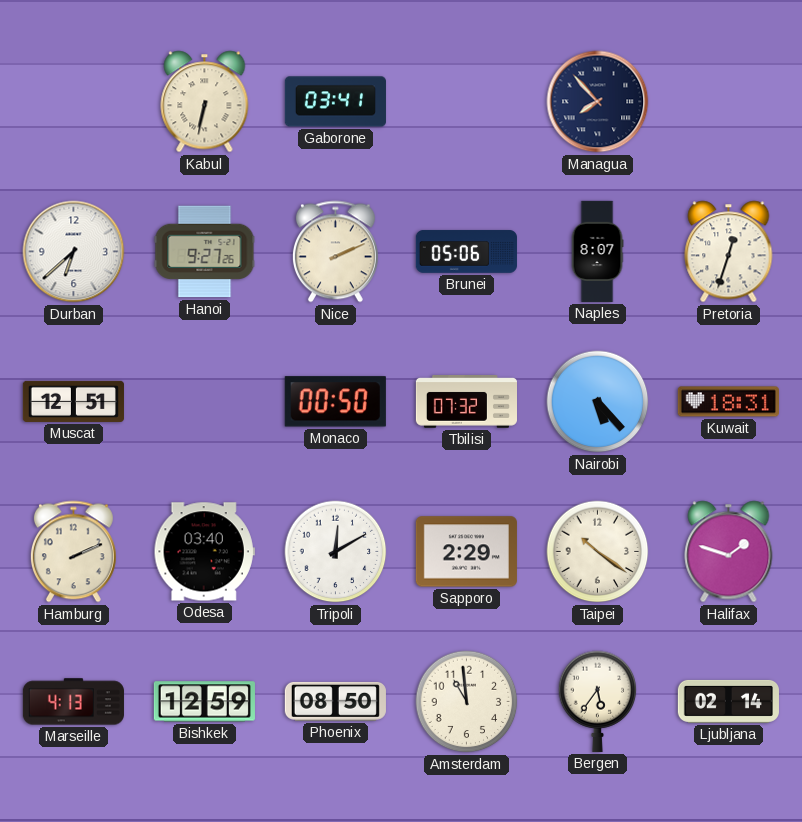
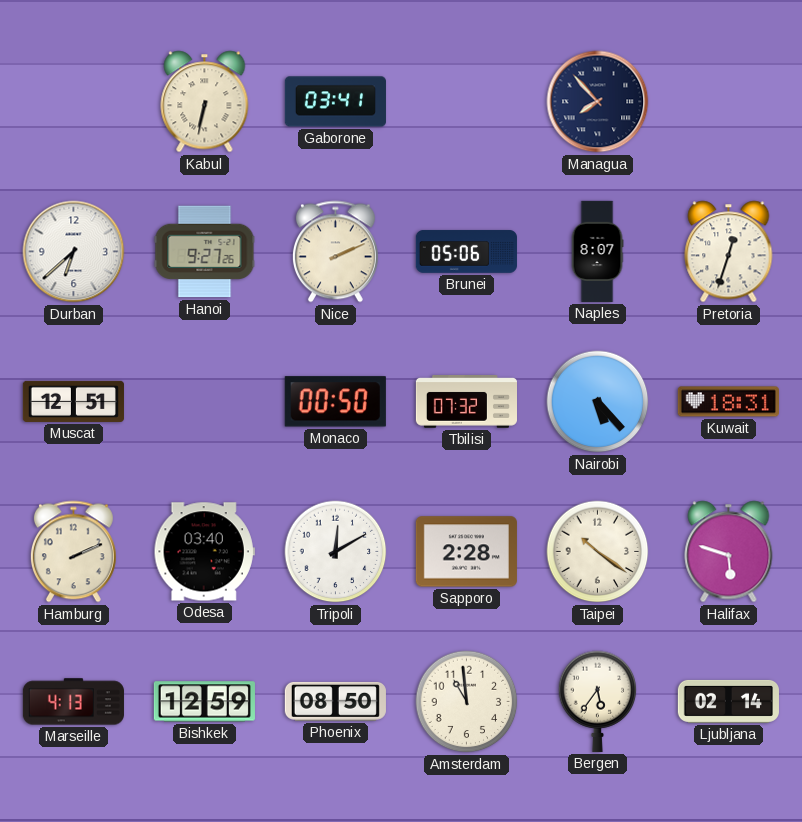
Sapporo: 2:29 -> 2:28 (466, 552)
Halifax: 1:48 -> 5:48 (729, 552)
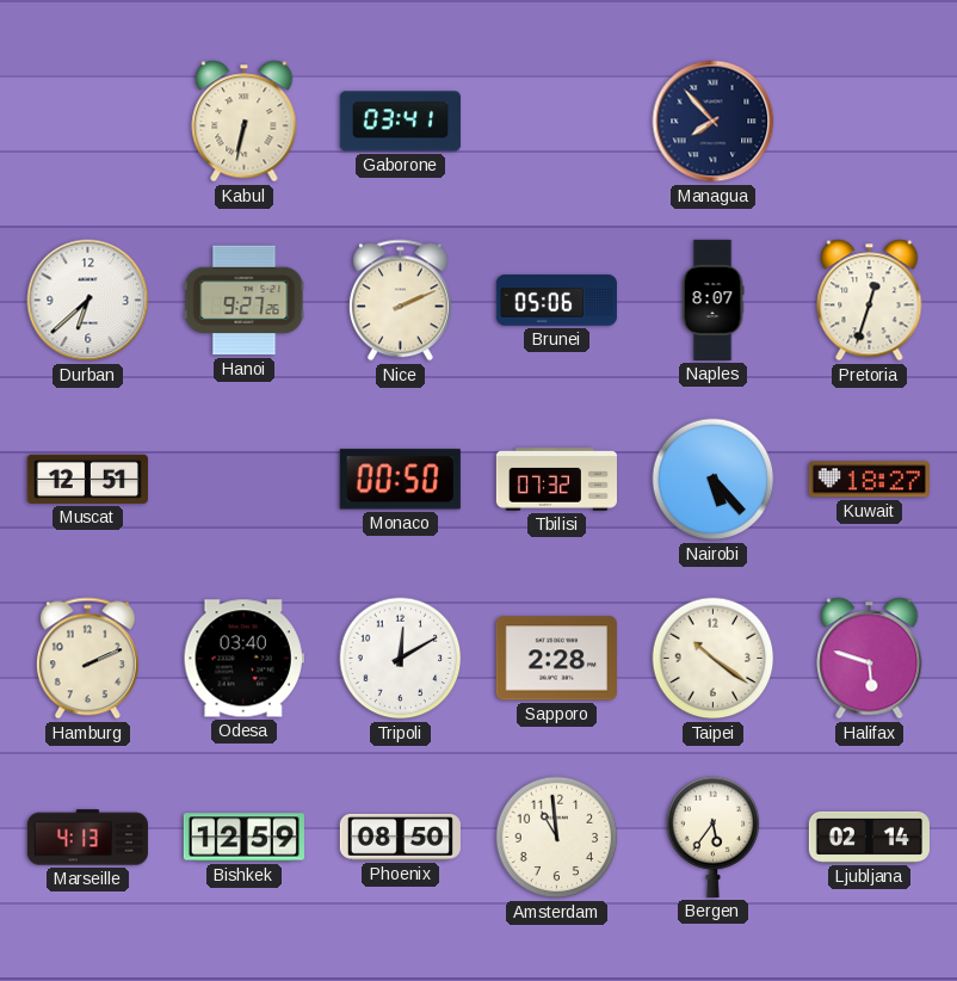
Kuwait: 18:31 -> 18:27 (869, 480)
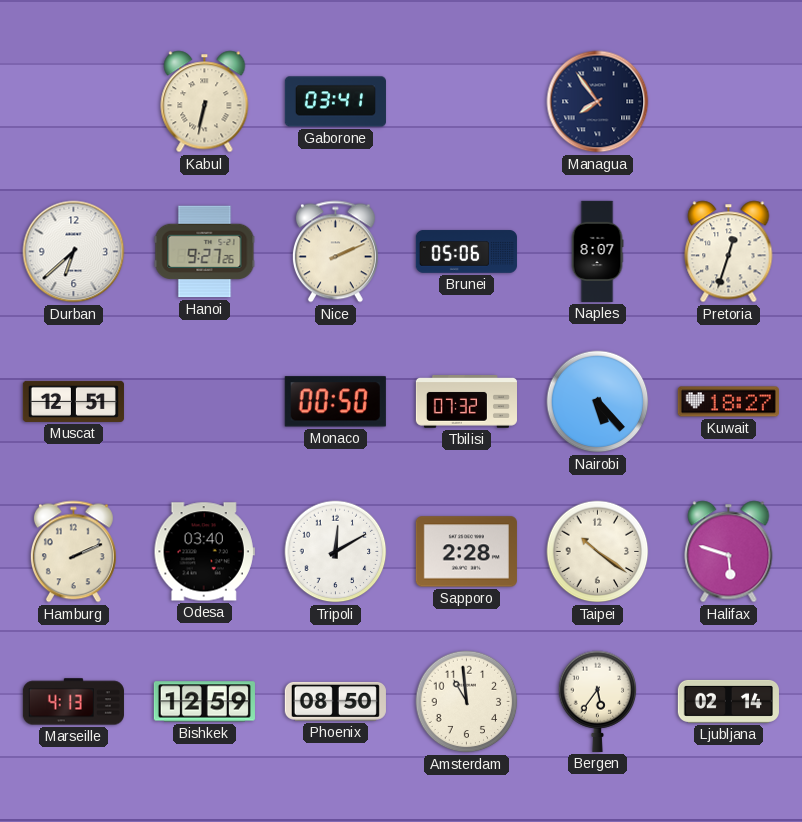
Managua: 7:53 -> 7:54 (598, 102)
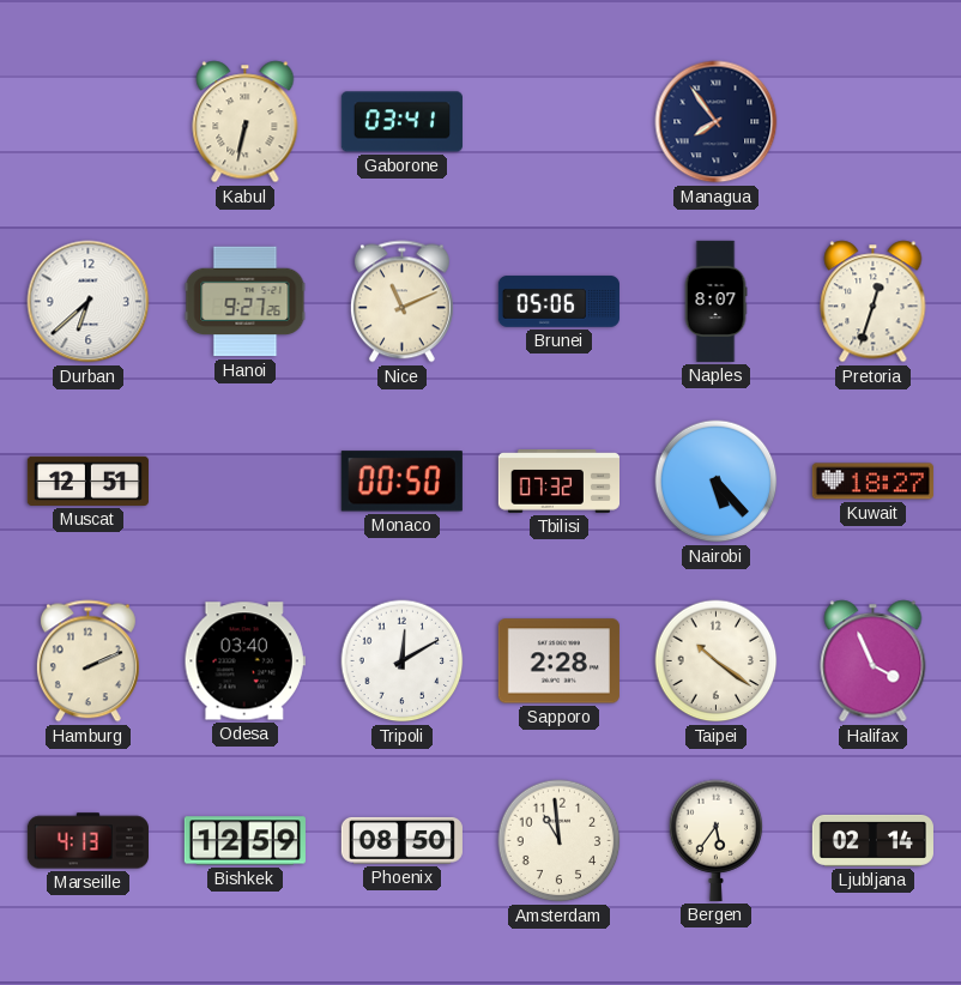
Nice: 2:11 -> 11:11 (401, 302)
Halifax: 5:48 -> 3:56 (874, 661)
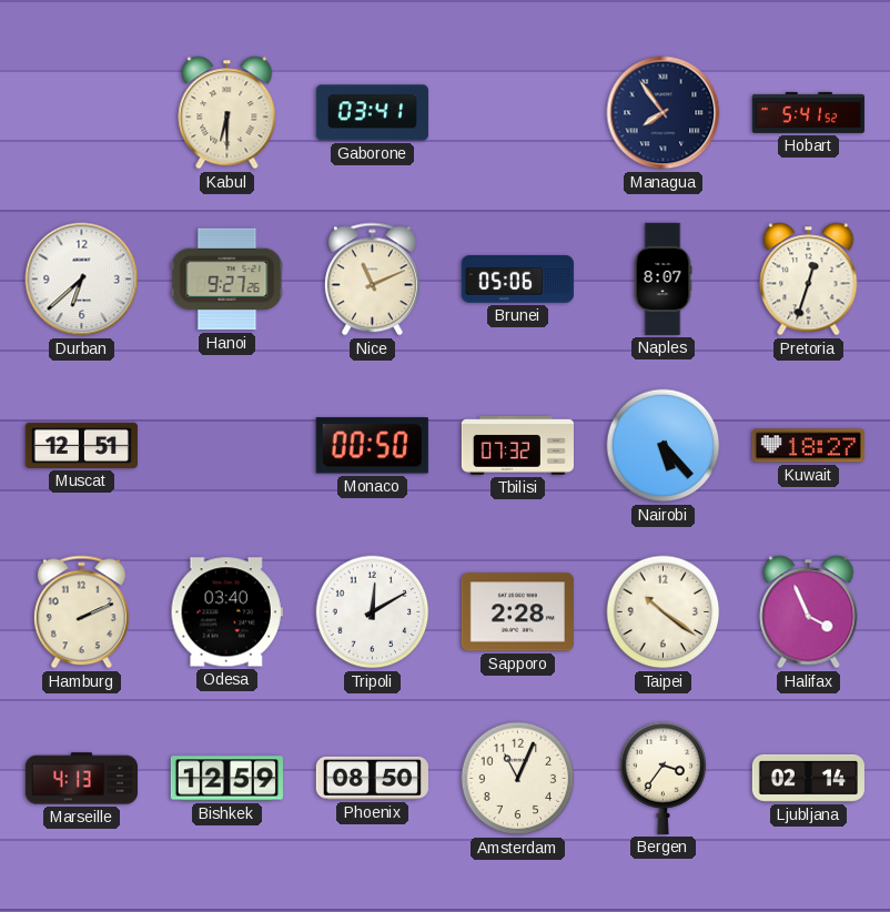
Kabul: 6:32 -> 6:30 (227, 113)
Hobart: none -> 5:41 (808, 112)
Amsterdam: 10:59 -> 11:04 (518, 779)
Bergen: 5:36 -> 3:36 (664, 778)
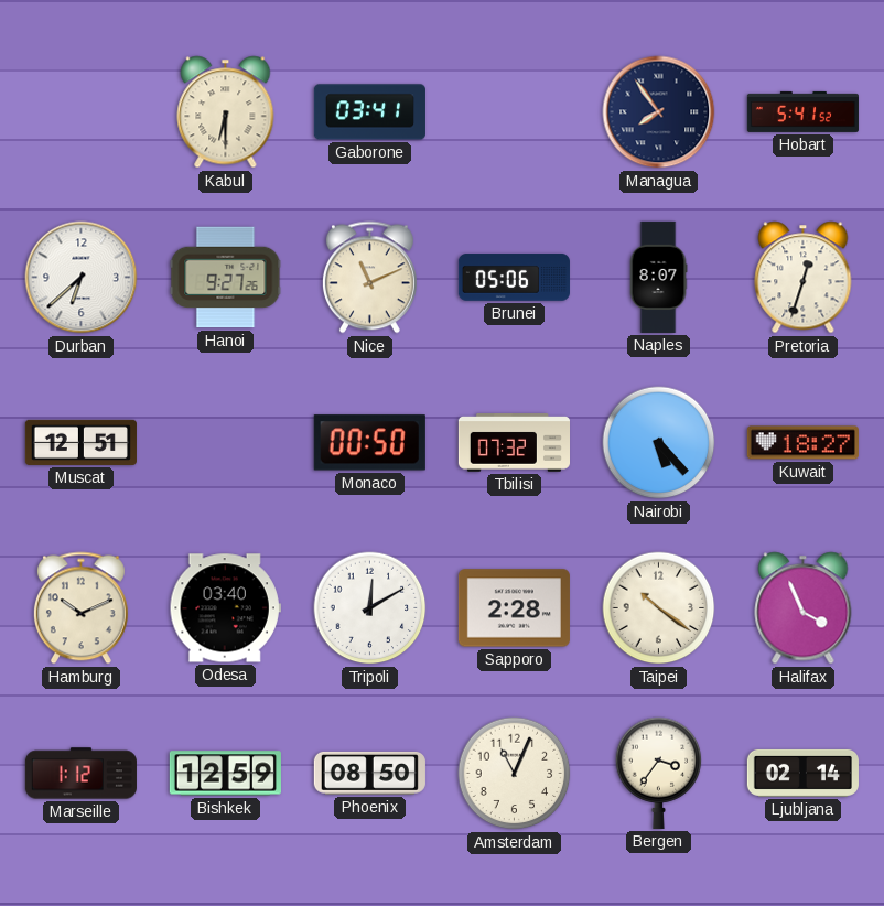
Hamburg: 2:11 -> 10:11 (80, 608)
Marseille: 4:13 -> 1:12 (80, 774)
